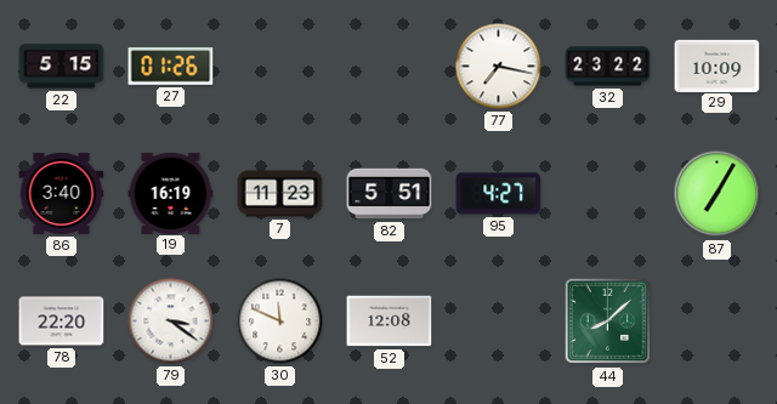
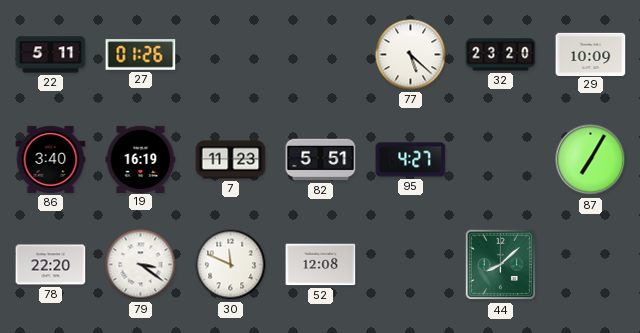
22: 5:15 -> 5:11 (51, 55)
77: 7:17 -> 5:22 (411, 55)
32: 23:22 -> 23:20 (501, 55)
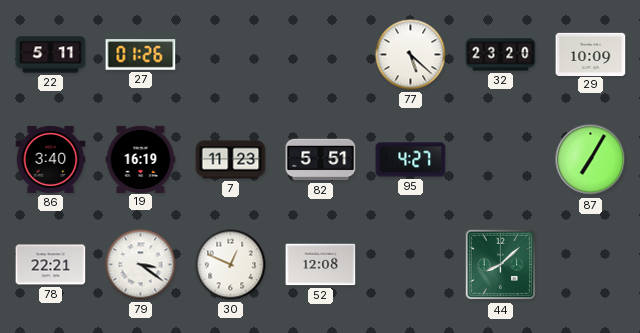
78: 22:20 -> 22:21 (51, 265)
30: 11:49 -> 12:49 (231, 265)
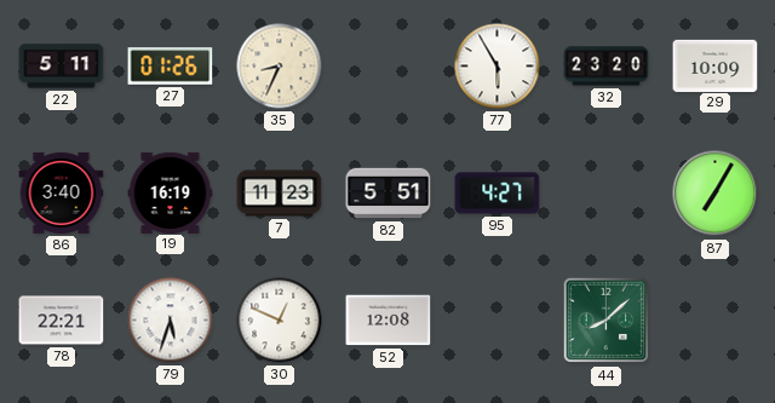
35: none -> 8:34 (280, 67)
77: 5:22 -> 5:55 (498, 67)
79: 3:21 -> 5:33 (171, 321)
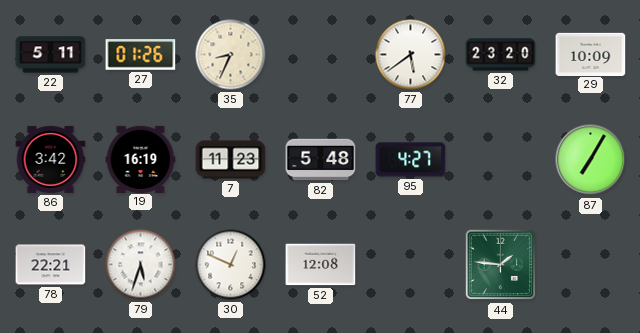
77: 5:55 -> 5:39 (411, 55)
86: 3:40 -> 3:42 (51, 159)
82: 5:51 -> 5:48 (321, 160)
44: 8:08 -> 1:46 (501, 265)
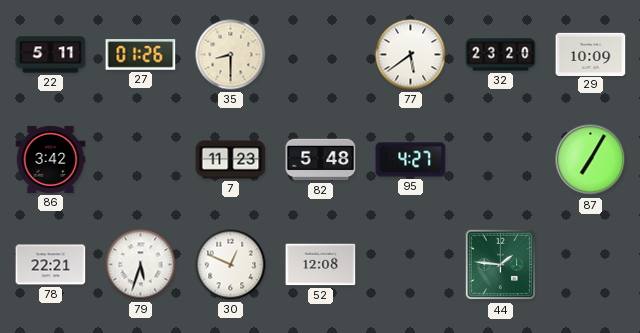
35: 8:34 -> 8:30 (231, 55)
19: 16:19 -> none (141, 159)
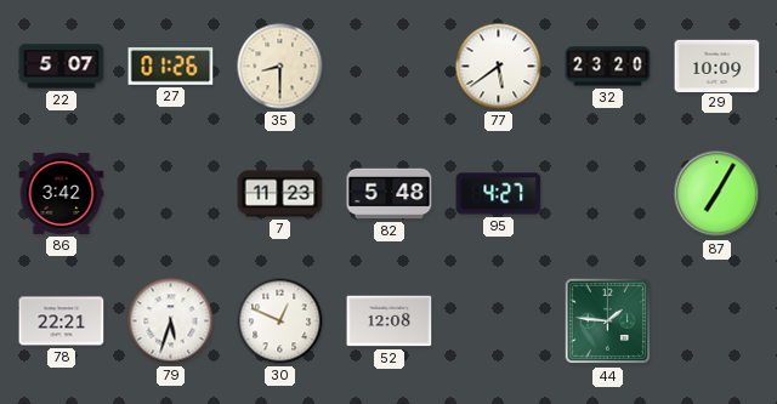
22: 5:11 -> 5:07 (62, 67)
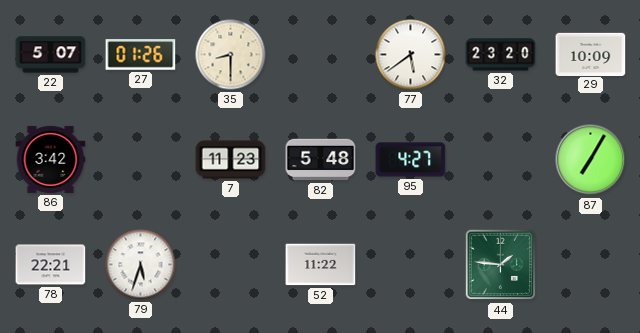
30: 12:49 -> none (280, 322)
52: 12:08 -> 11:22 (321, 265)
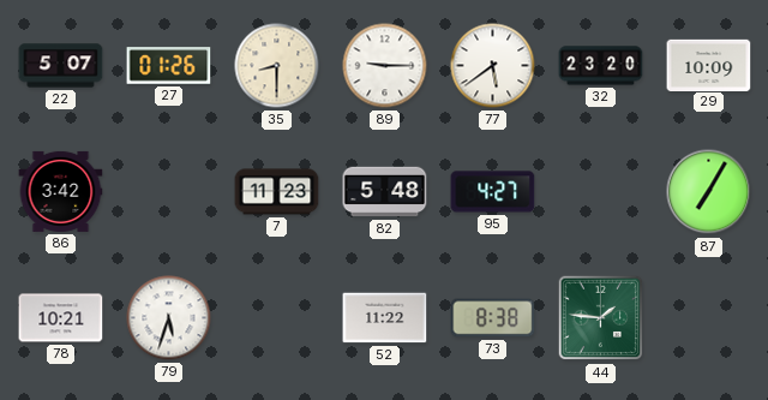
89: none -> 9:15 (385, 66)
78: 22:21 -> 10:21 (61, 318)
73: none -> 8:38 (493, 318)
